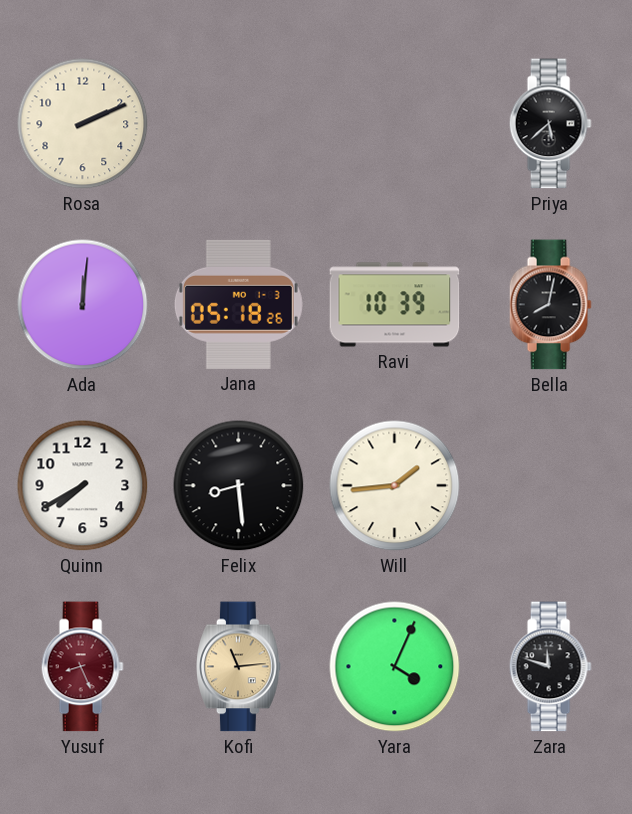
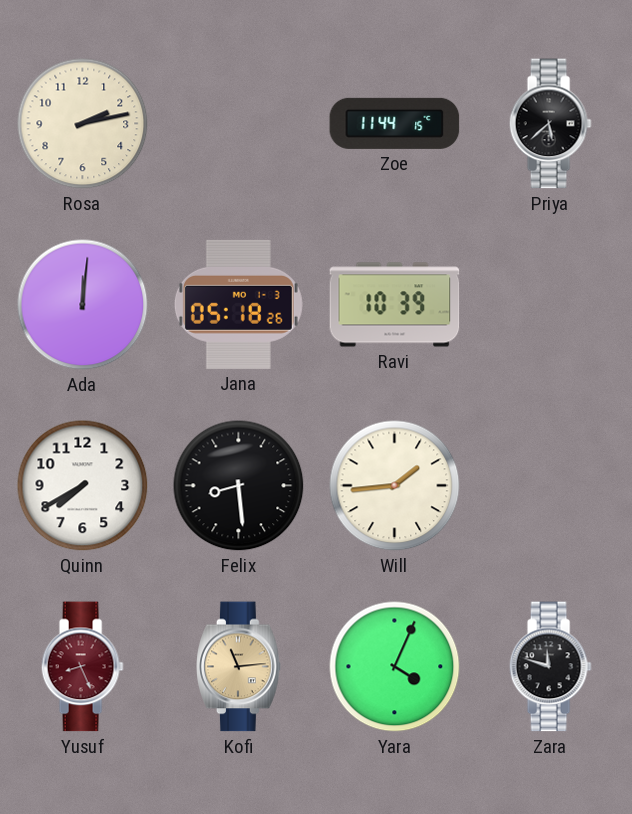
Rosa: 2:11 -> 2:13 (83, 124)
Zoe: none -> 11:44 (395, 123)
Bella: 8:02 -> none (550, 305)
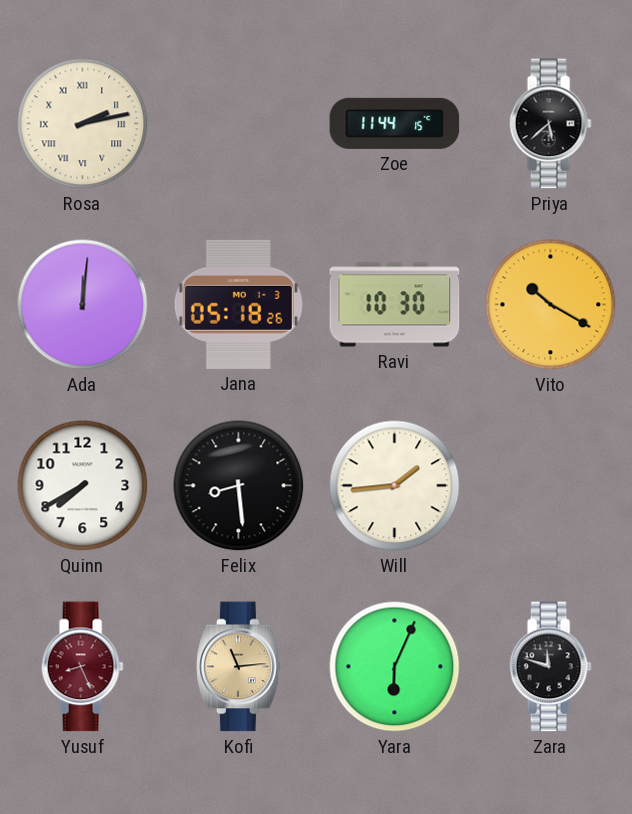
Rosa numerals: Arabic -> Roman (83, 124)
Ravi: 10:39 -> 10:30 (395, 305)
Vito: none -> 10:20 (551, 305)
Yara: 4:04 -> 6:04 (395, 667)
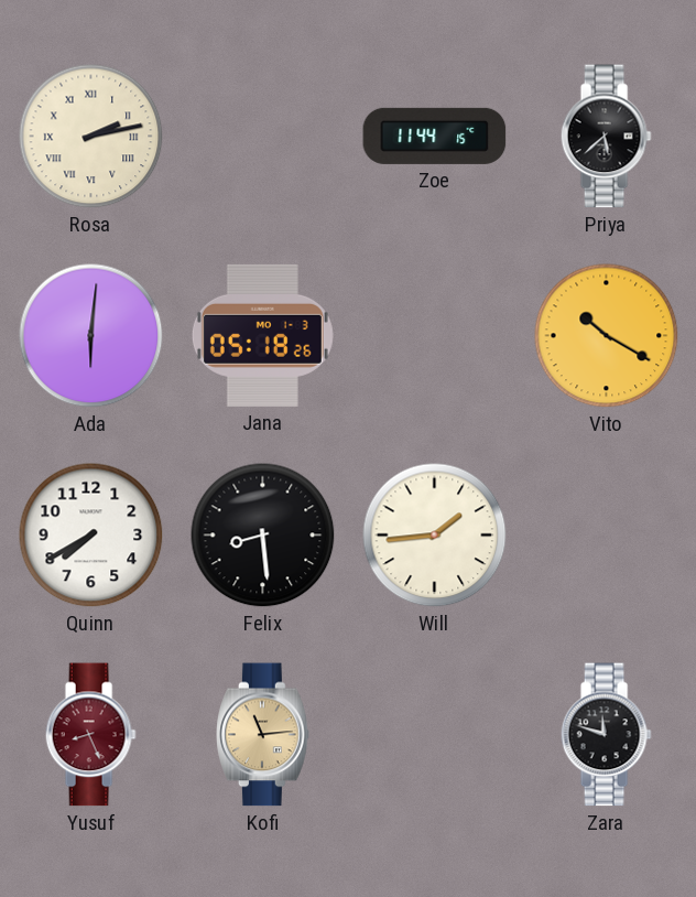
Ada: 12:01 -> 6:01 (91, 336)
Ravi: 10:30 -> none (395, 305)
Yara: 6:04 -> none (395, 667)
